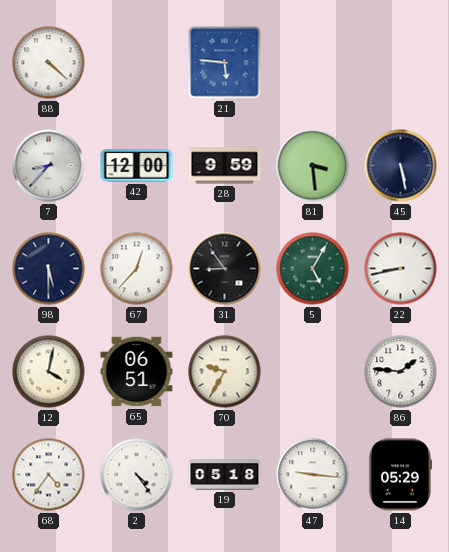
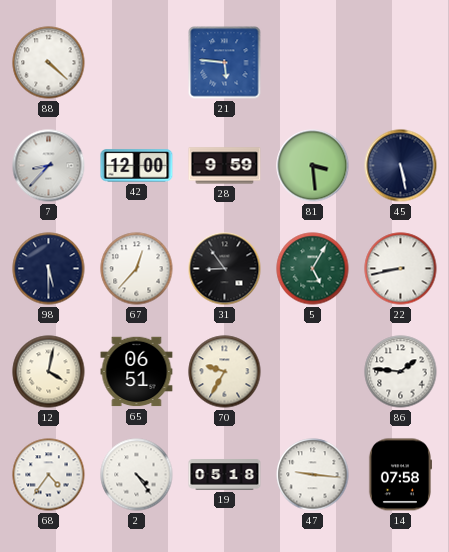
14: 05:29 -> 07:58 (399, 475)
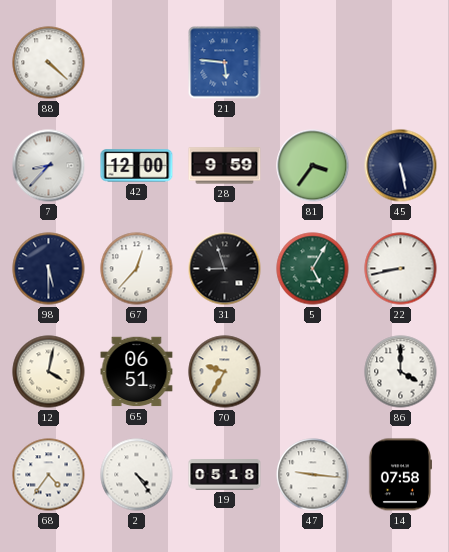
81: 3:29 -> 3:36 (313, 166)
31: 8:54 -> 8:57 (225, 269)
86: 1:46 -> 4:00 (401, 372)
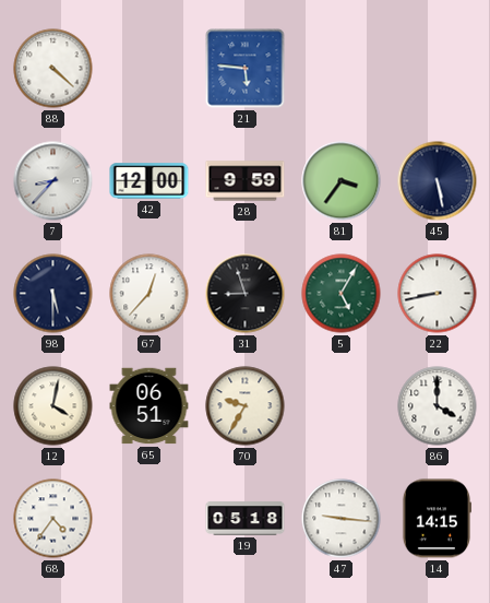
2: 4:24 -> none (137, 475)
14: 07:58 -> 14:15 (435, 519)
